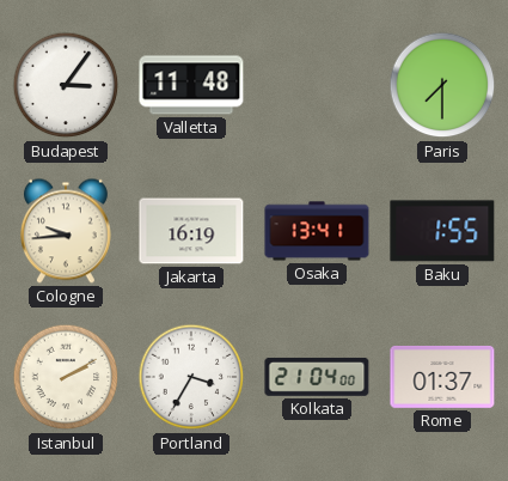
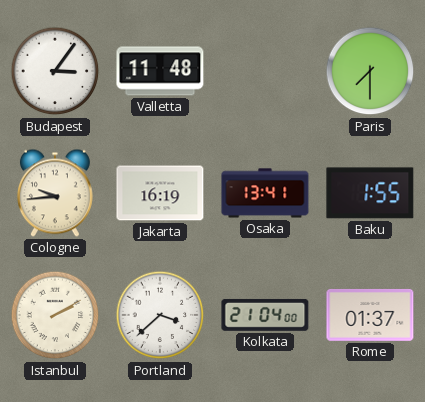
Portland: 3:35 -> 3:38 (160, 315)
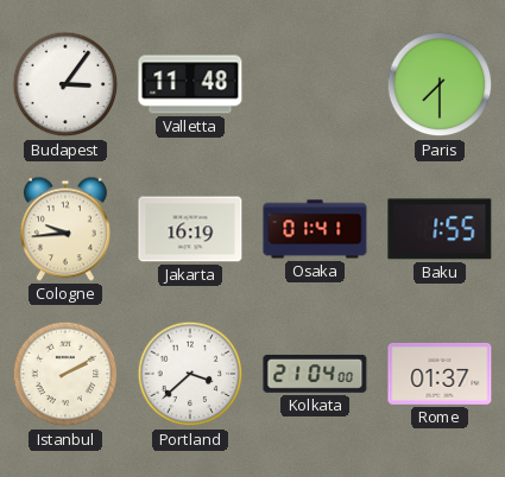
Osaka: 13:41 -> 01:41 (315, 229)
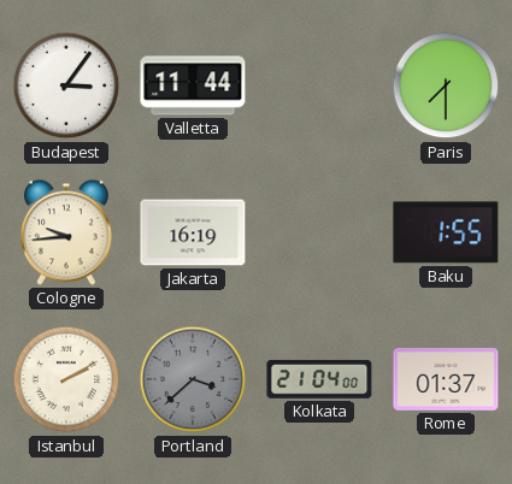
Valletta: 11:48 -> 11:44 (193, 85)
Osaka: 01:41 -> none (315, 229)
Portland dial: white -> grey (193, 379)
